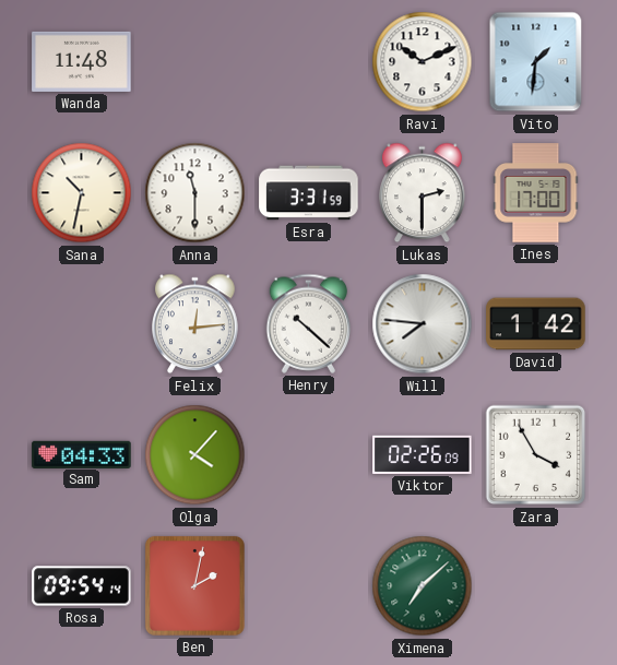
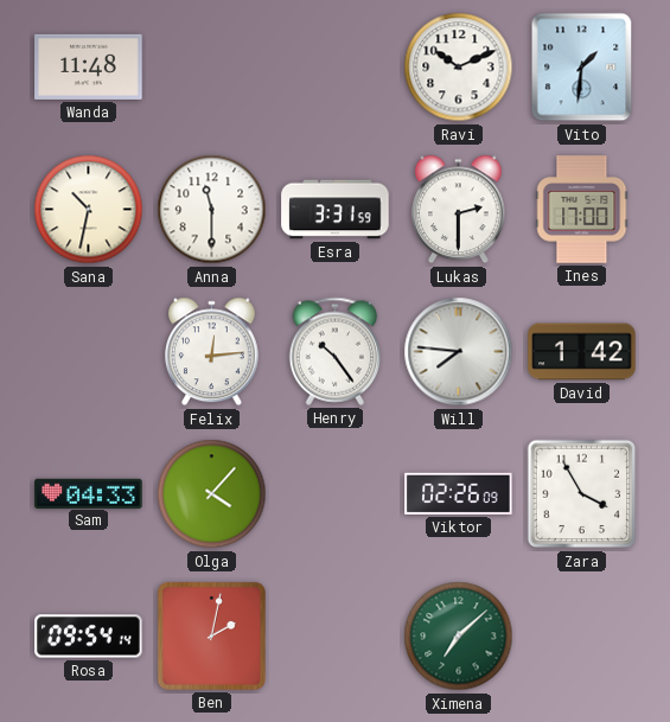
Henry: 10:22 -> 10:24 (336, 351)
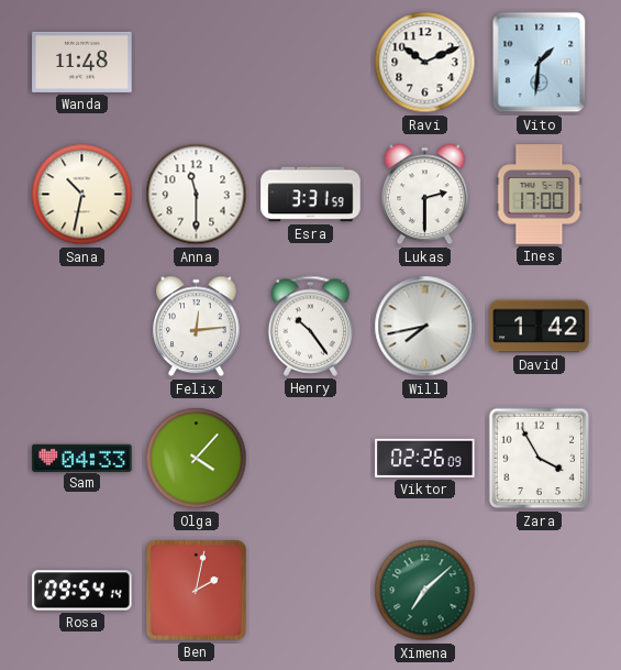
Will: 7:46 -> 7:43 (425, 327)
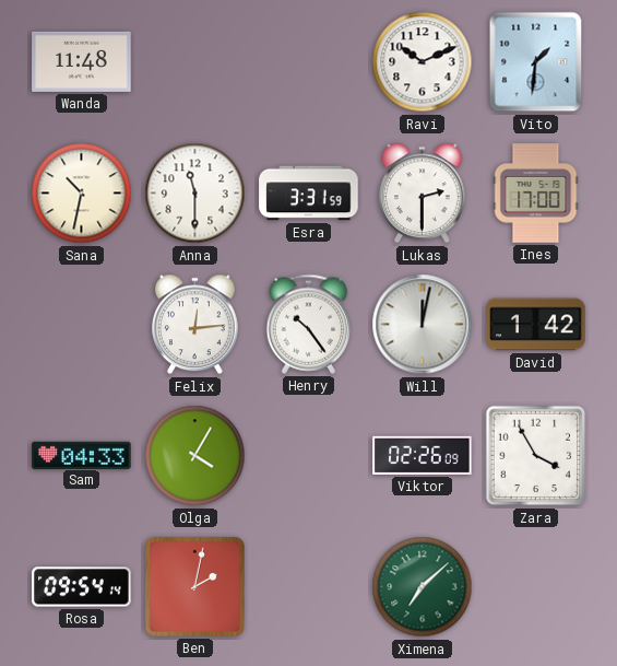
Will: 7:43 -> 12:02 (423, 325)
Olga: 4:07 -> 4:05 (195, 456)
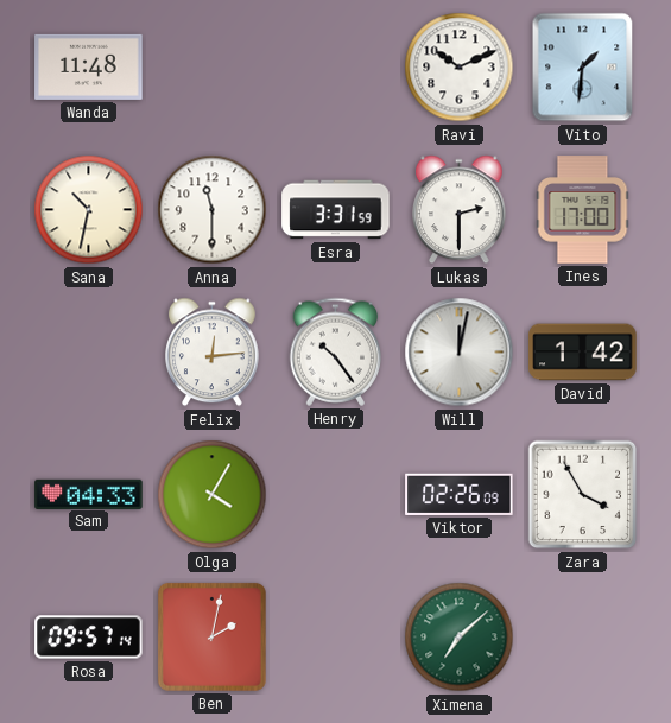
Rosa: 09:54 -> 09:57 (89, 638)
